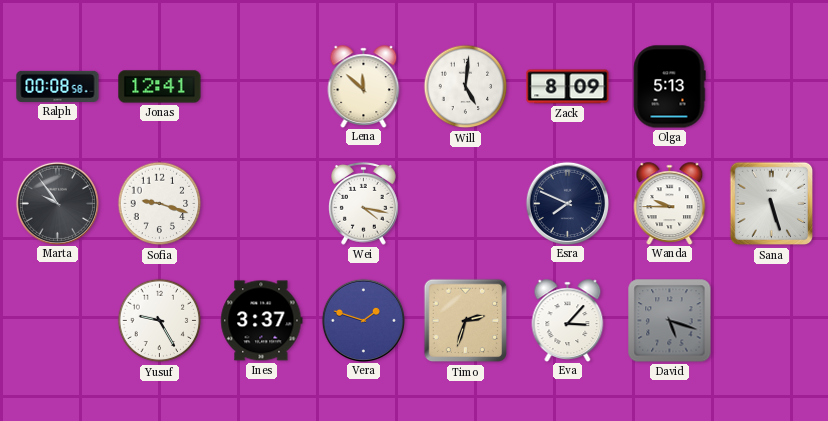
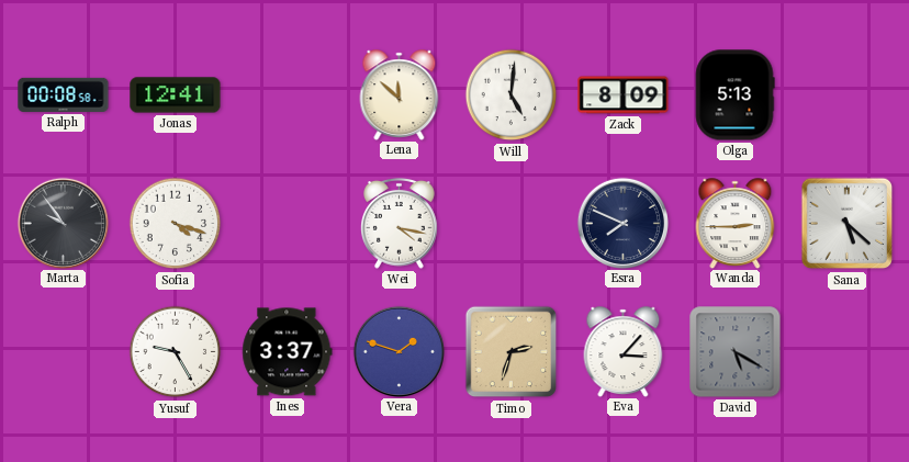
Sofia: 9:18 -> 4:18 (176, 224)
Wanda: 9:45 -> 2:45 (736, 223)
Sana: 5:27 -> 5:22 (848, 224)
David: 5:18 -> 5:20 (736, 352)
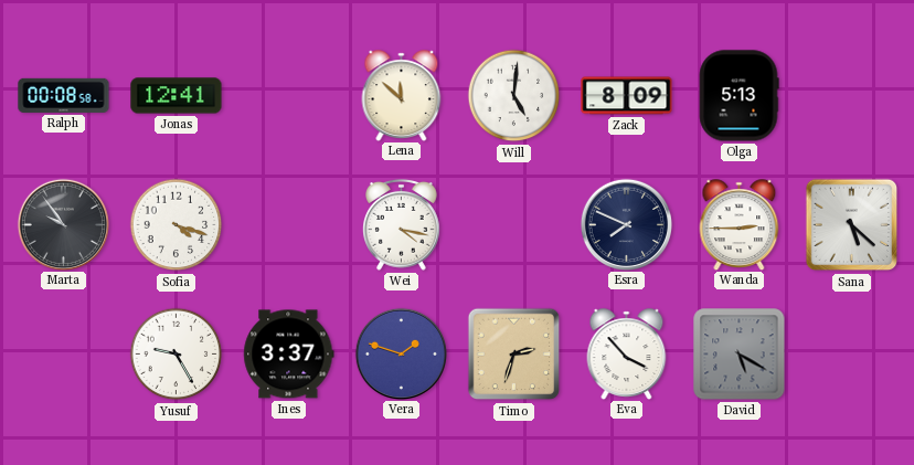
Eva: 3:07 -> 3:53 (627, 353)
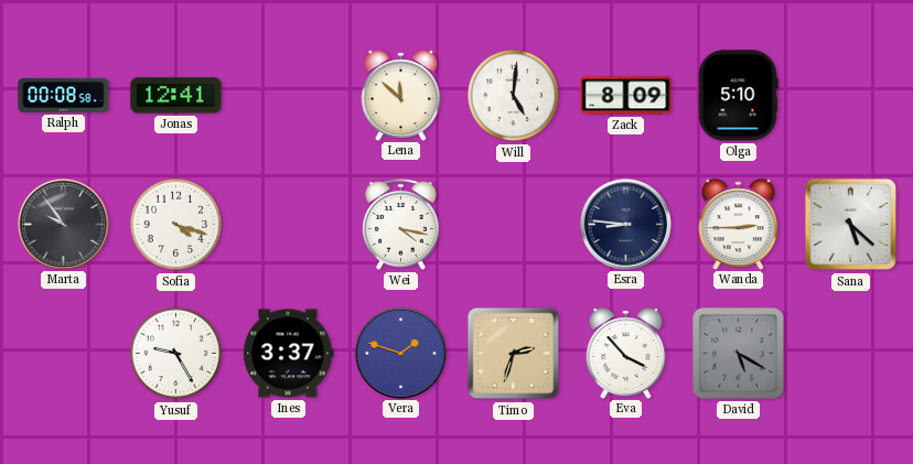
Olga: 5:13 -> 5:10 (738, 96)
Esra: 7:49 -> 8:46 (625, 224)
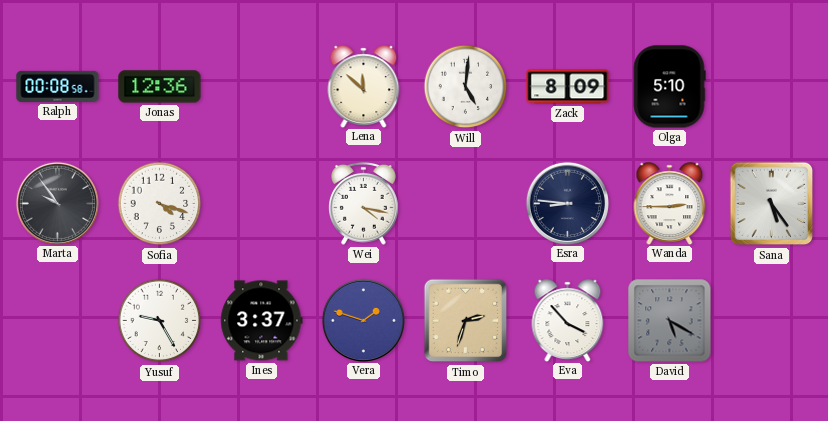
Jonas: 12:41 -> 12:36 (160, 87)
Sana: 5:22 -> 5:24 (772, 204)
